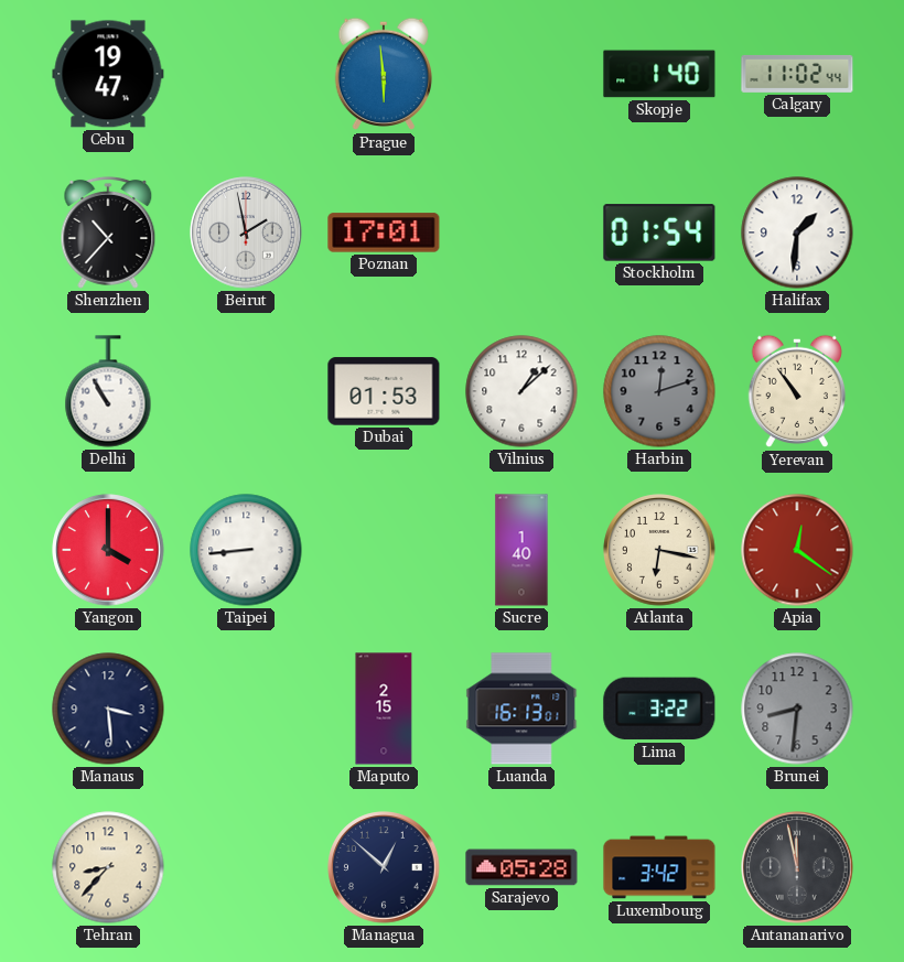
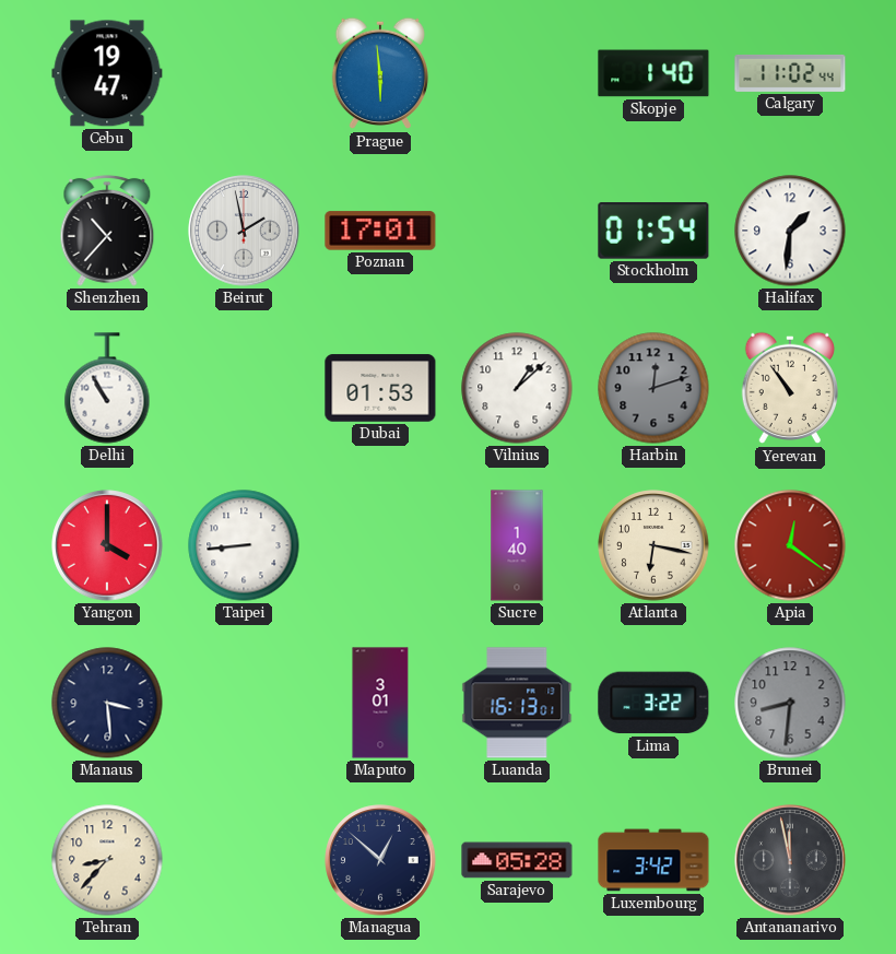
Maputo: 2:15 -> 3:01 (380, 703)
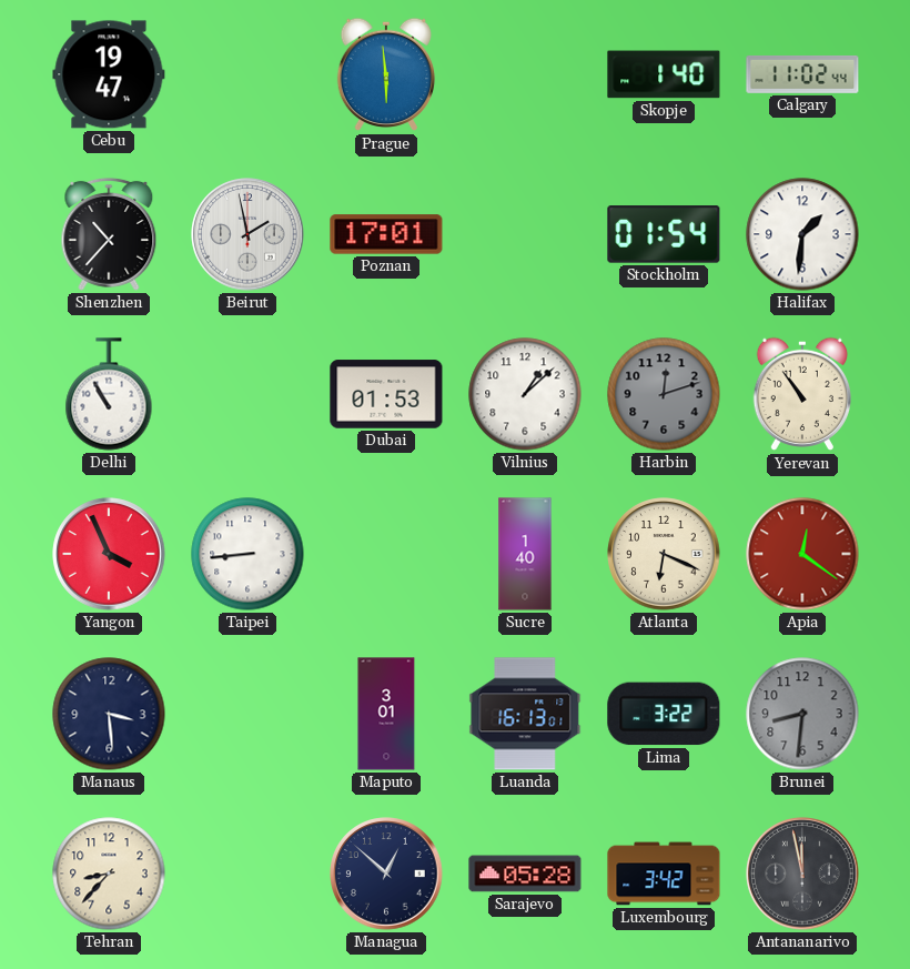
Yangon: 4:00 -> 3:56 (109, 554)
Atlanta: 6:17 -> 6:19 (664, 554)
